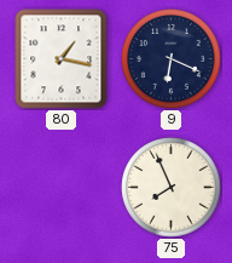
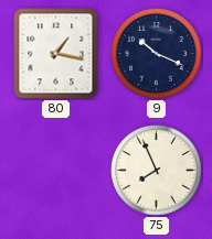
9: 6:19 -> 10:19 (157, 54)
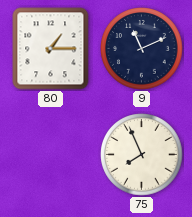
80: 1:17 -> 1:15 (51, 49)
9: 10:19 -> 11:11 (142, 49)
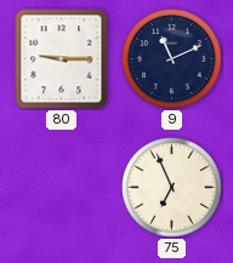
80: 1:15 -> 9:15 (62, 59)
75: 7:56 -> 6:56 (172, 188)
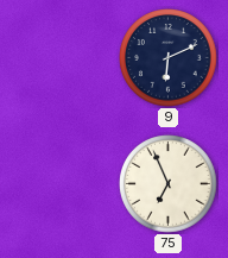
80: 9:15 -> none (62, 59)
9: 11:11 -> 6:11 (169, 58)
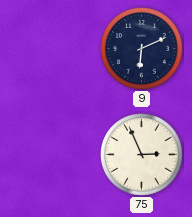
75: 6:56 -> 2:56 (142, 155)
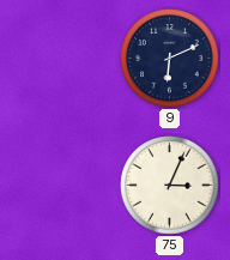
75: 2:56 -> 3:04 (170, 186)
